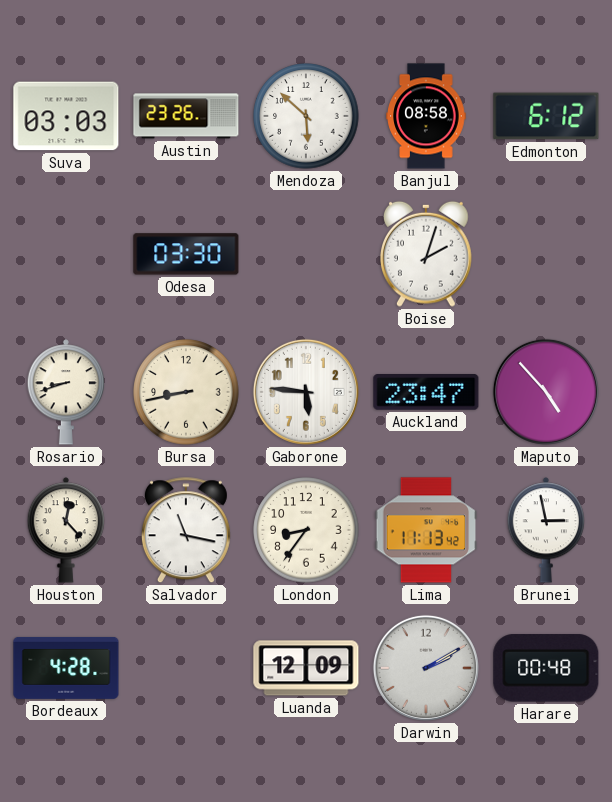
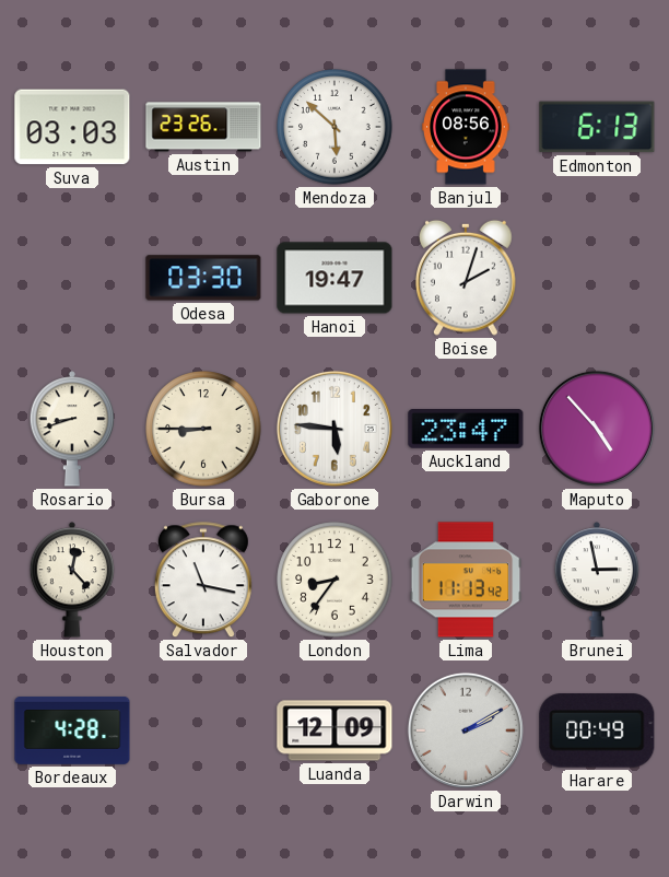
Banjul: 08:58 -> 08:56 (466, 127)
Edmonton: 6:12 -> 6:13 (597, 127)
Hanoi: none -> 19:47 (334, 278)
Bursa: 8:43 -> 8:45 (203, 429)
Harare: 00:48 -> 00:49 (597, 730)
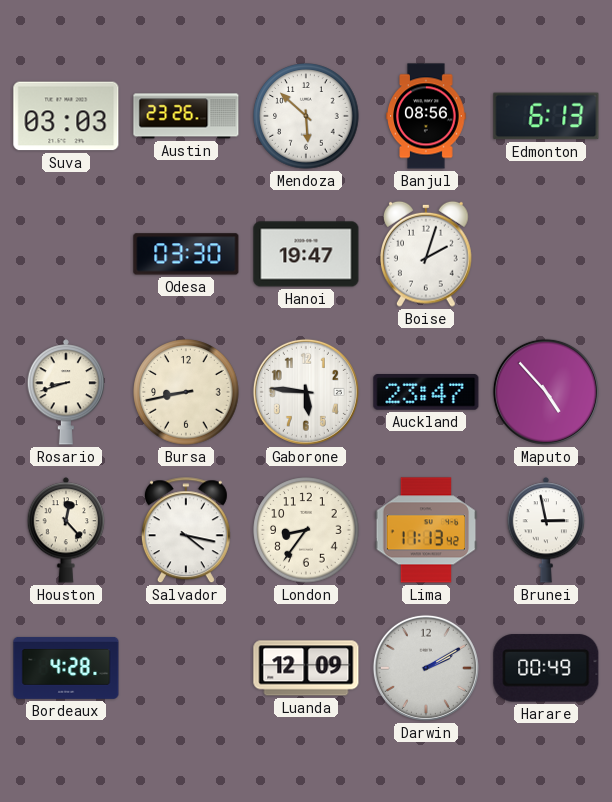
Bursa: 8:45 -> 8:43 (186, 392)
Salvador: 11:17 -> 4:17 (186, 531)
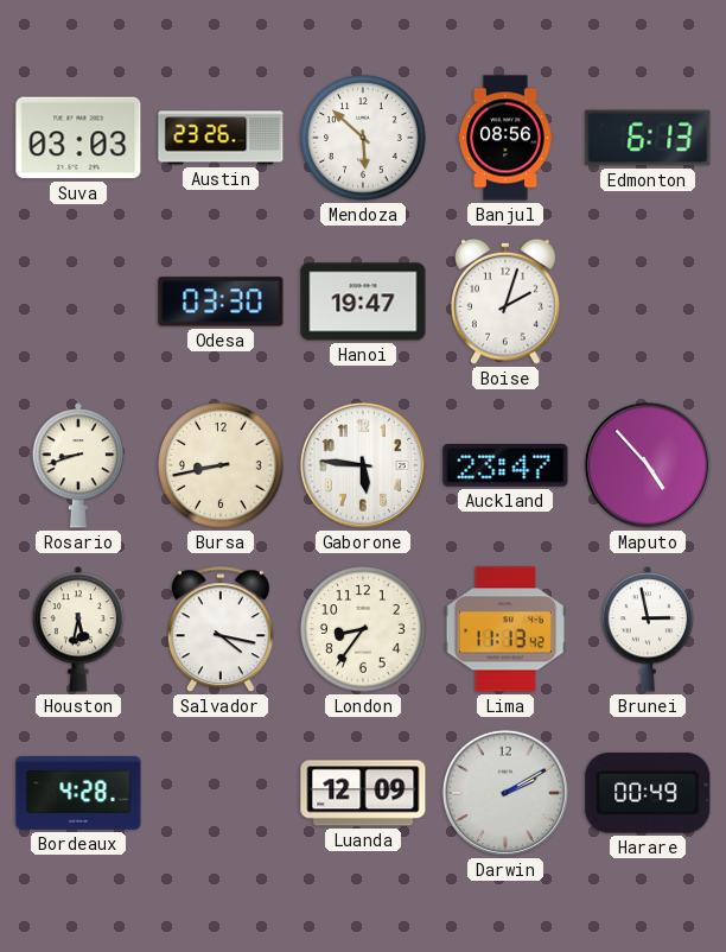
Houston: 12:23 -> 5:32 (78, 629)
